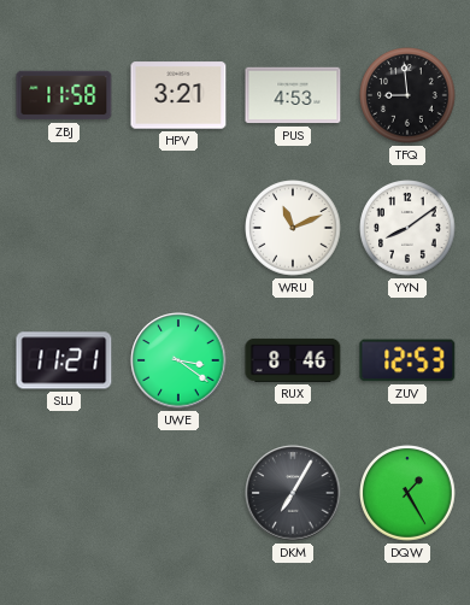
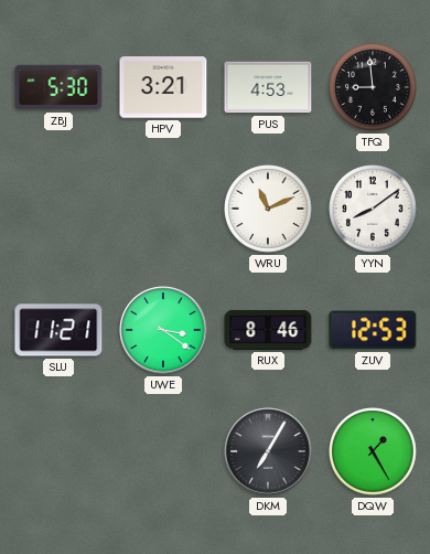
ZBJ: 11:58 -> 5:30 (58, 87)
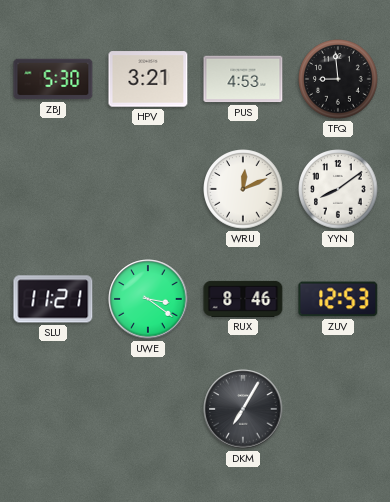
WRU: 11:11 -> 12:11 (243, 189)
DQW: 1:25 -> none (373, 451)
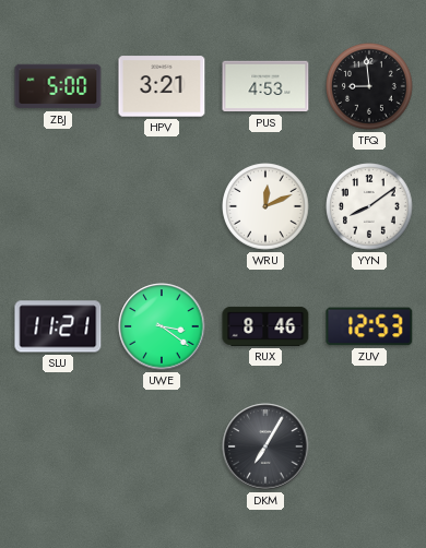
ZBJ: 5:30 -> 5:00 (58, 86)
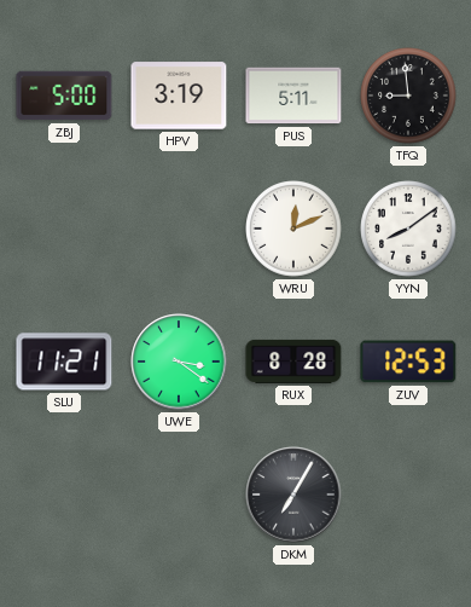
HPV: 3:21 -> 3:19 (179, 96)
PUS: 4:53 -> 5:11 (293, 96)
RUX: 8:46 -> 8:28 (293, 362)
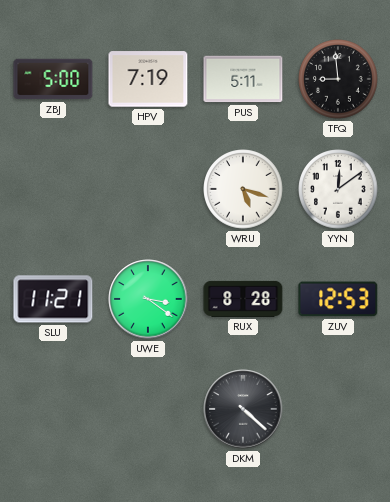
HPV: 3:19 -> 7:19 (148, 79)
WRU: 12:11 -> 5:18 (243, 189)
YYN: 8:09 -> 12:09 (338, 189)
DKM: 7:05 -> 4:22 (243, 409)
